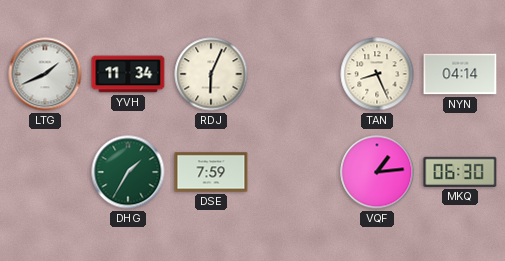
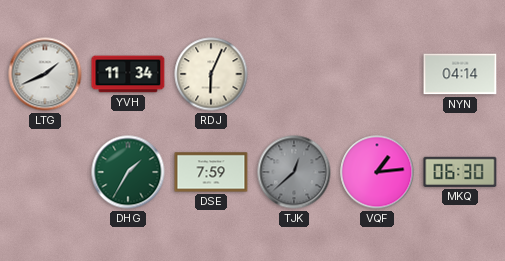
TAN: 8:26 -> none (377, 74)
TJK: none -> 12:38 (294, 172)
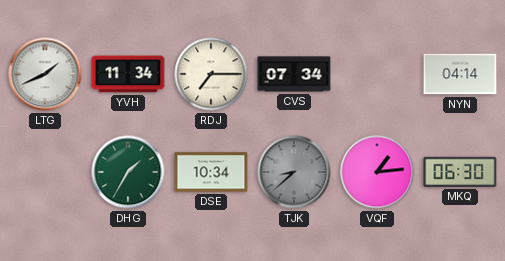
RDJ: 6:04 -> 7:15 (211, 74)
CVS: none -> 07:34 (294, 74)
DSE: 7:59 -> 10:34 (211, 172)
TJK: 12:38 -> 8:38 (294, 172)
